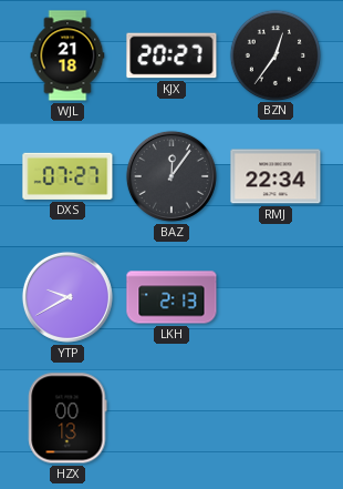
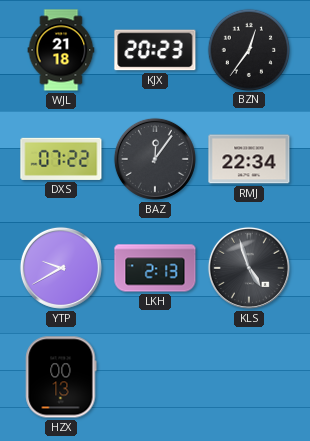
KJX: 20:27 -> 20:23 (155, 50)
DXS: 07:27 -> 07:22 (61, 159)
KLS: none -> 4:57 (249, 268)
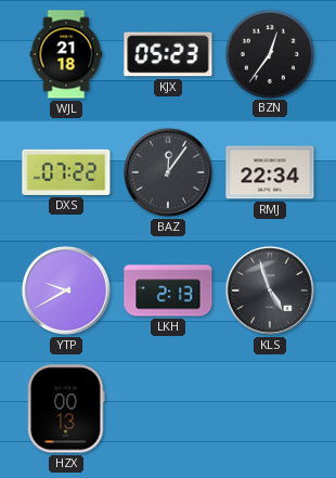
KJX: 20:23 -> 05:23 (168, 54)
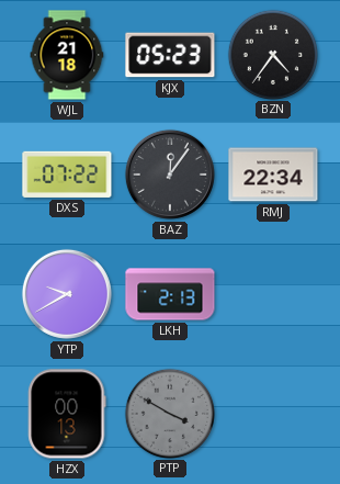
BZN: 12:36 -> 4:36 (272, 54)
KLS: 4:57 -> none (270, 290)
PTP: none -> 3:50 (169, 413)
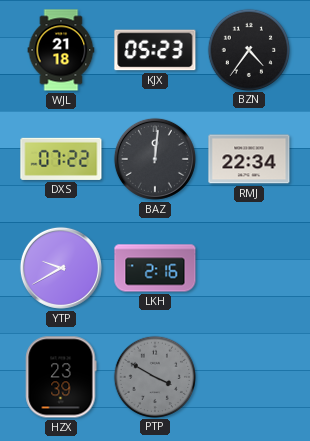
BAZ: 12:06 -> 12:01 (155, 159)
LKH: 2:13 -> 2:16 (155, 268)
HZX: 00:13 -> 23:39 (61, 377)
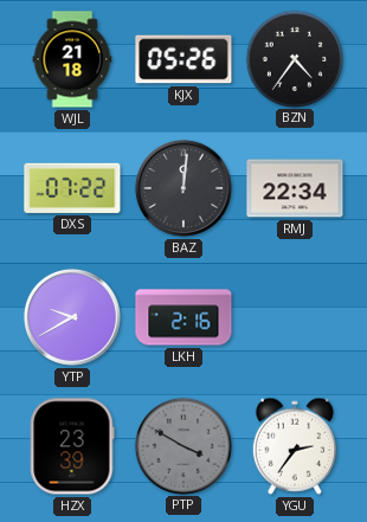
KJX: 05:23 -> 05:26 (183, 59)
YGU: none -> 2:36 (295, 446)
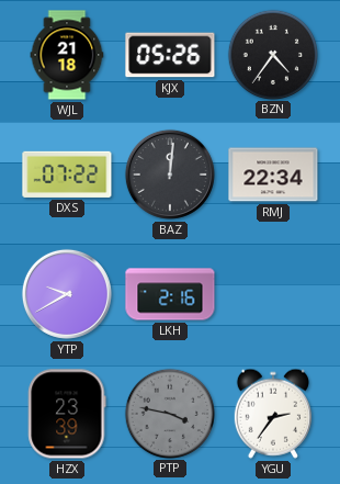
PTP: 3:50 -> 3:47 (169, 413)
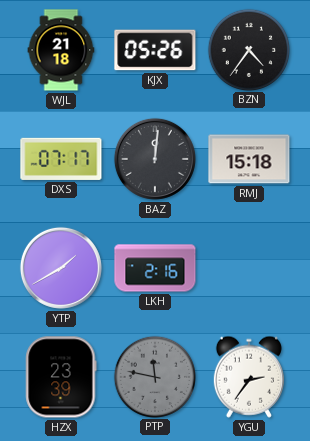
DXS: 07:22 -> 07:17 (61, 159)
RMJ: 22:34 -> 15:18 (249, 159)
YTP: 9:40 -> 1:40 (61, 268)
PTP: 3:47 -> 11:47 (154, 376)
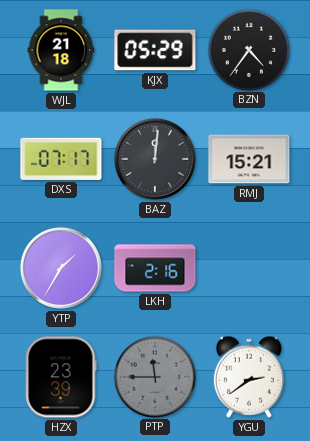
KJX: 05:26 -> 05:29 (155, 50)
RMJ: 15:18 -> 15:21 (249, 159)
YTP: 1:40 -> 1:35 (61, 268)
PTP: 11:47 -> 11:45 (154, 376)
YGU: 2:36 -> 2:39 (249, 377)
